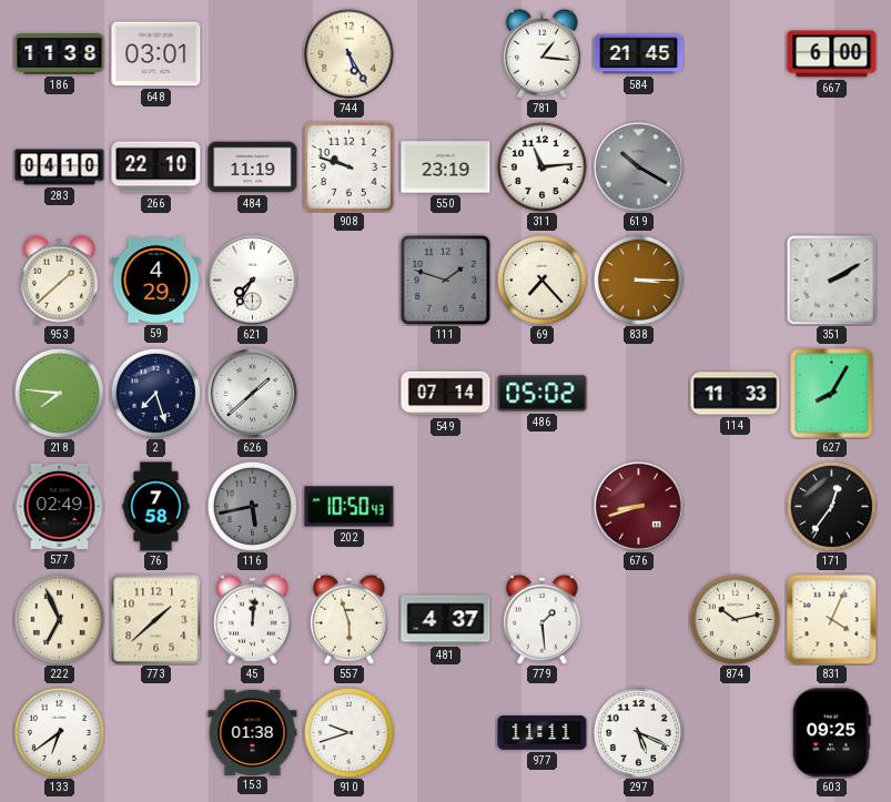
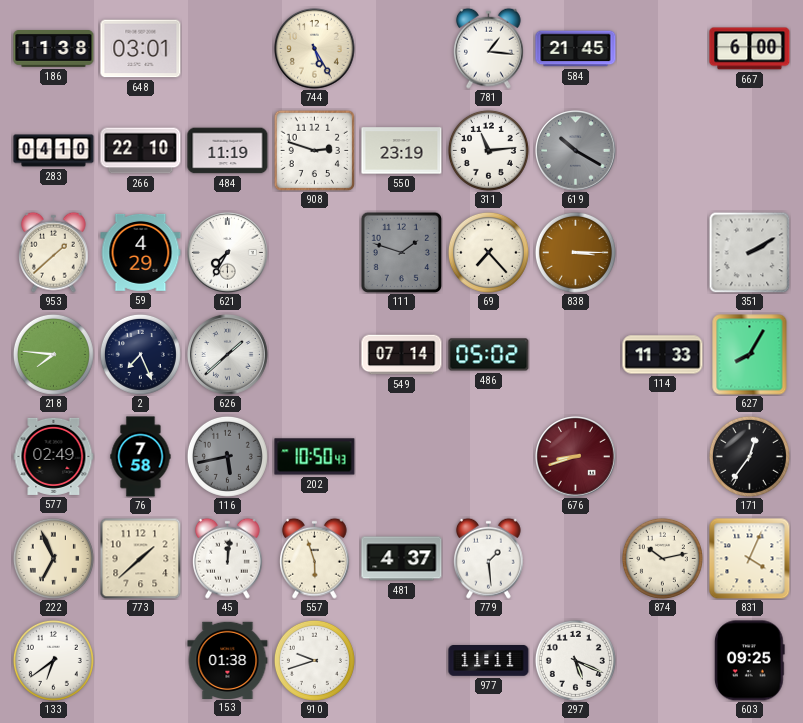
908: 9:48 -> 2:48 (314, 150)
2: 7:27 -> 7:26 (140, 354)
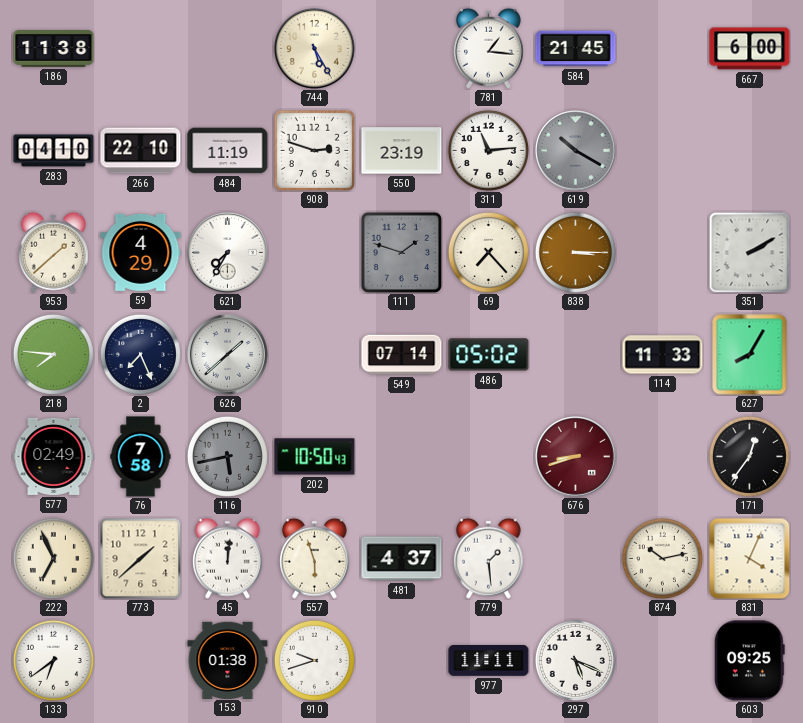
648: 03:01 -> none (141, 49)
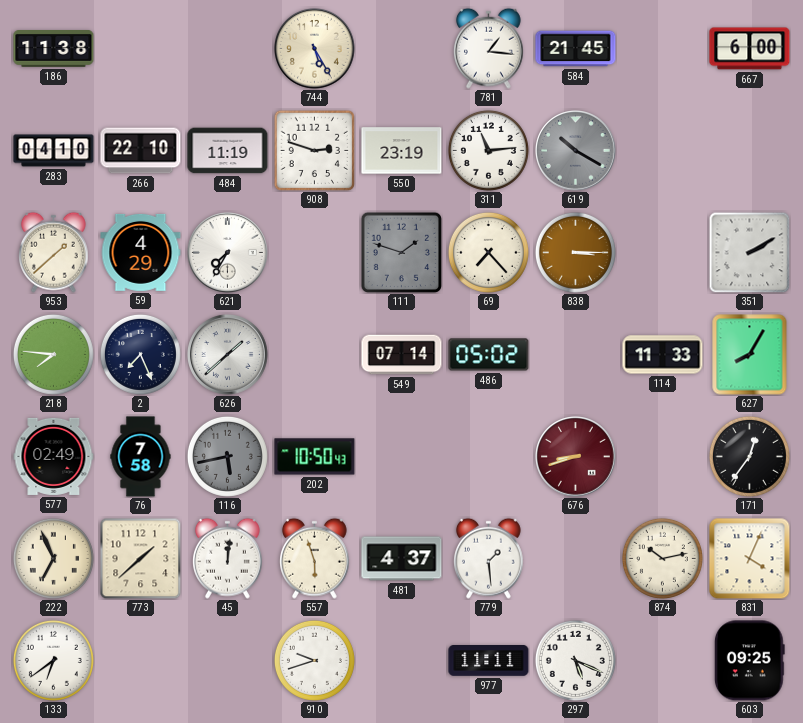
153: 01:38 -> none (228, 660)
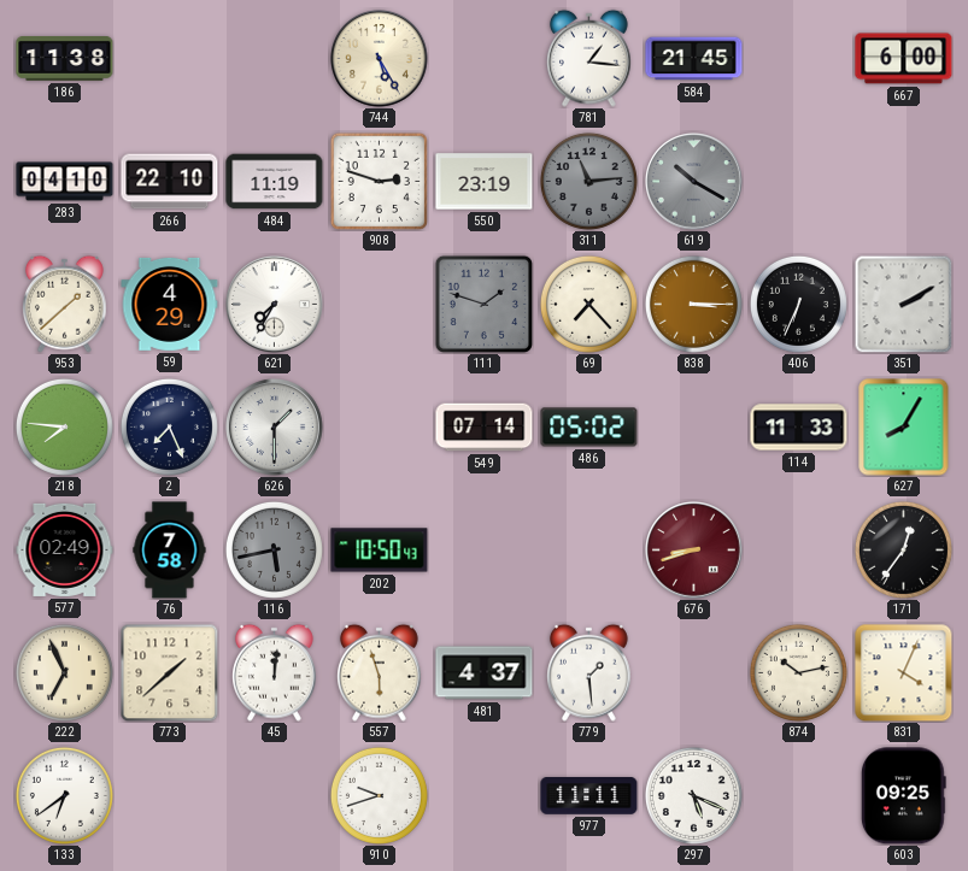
311 dial: white -> grey (588, 181)
406: none -> 6:34 (798, 304)
626: 1:38 -> 1:30 (275, 428)
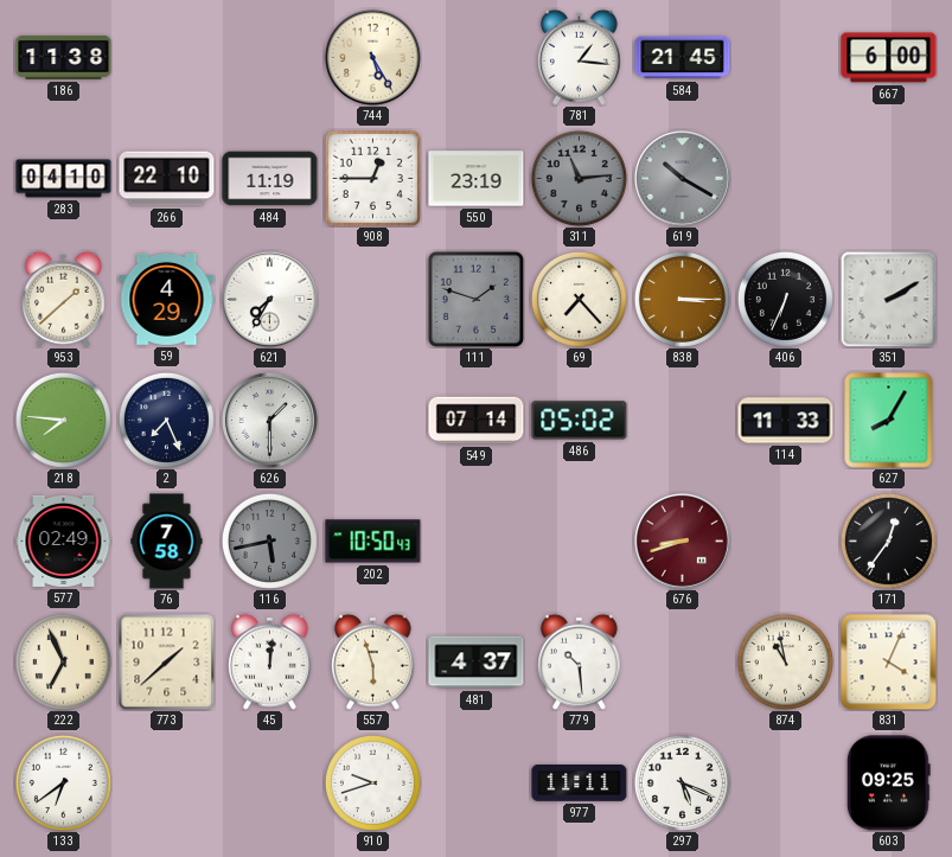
908: 2:48 -> 12:45 (372, 178)
779: 1:29 -> 10:29 (579, 661)
874: 10:13 -> 10:58 (785, 661)
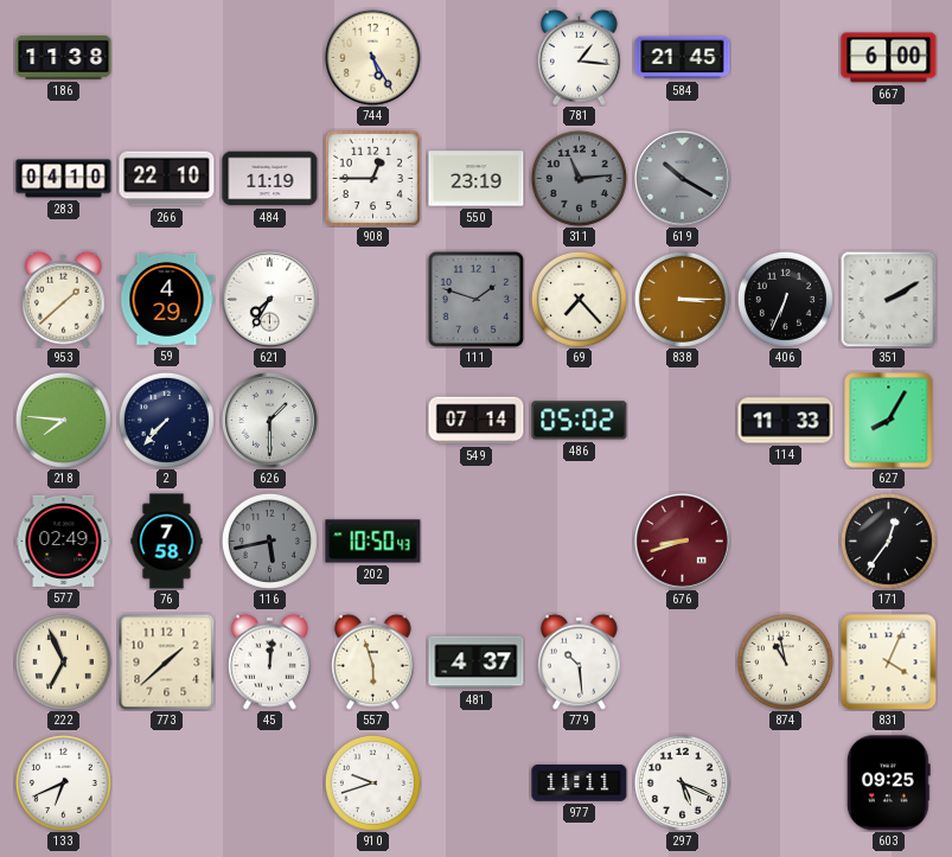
2: 7:26 -> 7:37 (166, 420)
133: 6:39 -> 6:41 (63, 782)
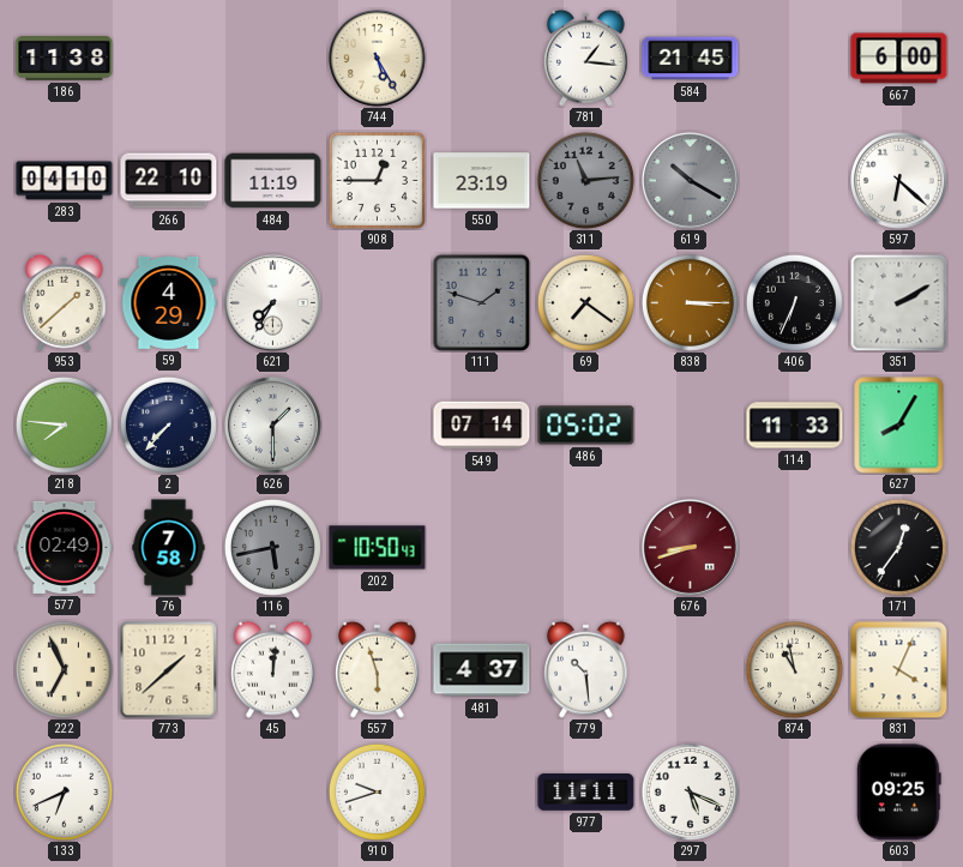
597: none -> 6:22 (899, 181)
69: 7:23 -> 7:21 (585, 302)
